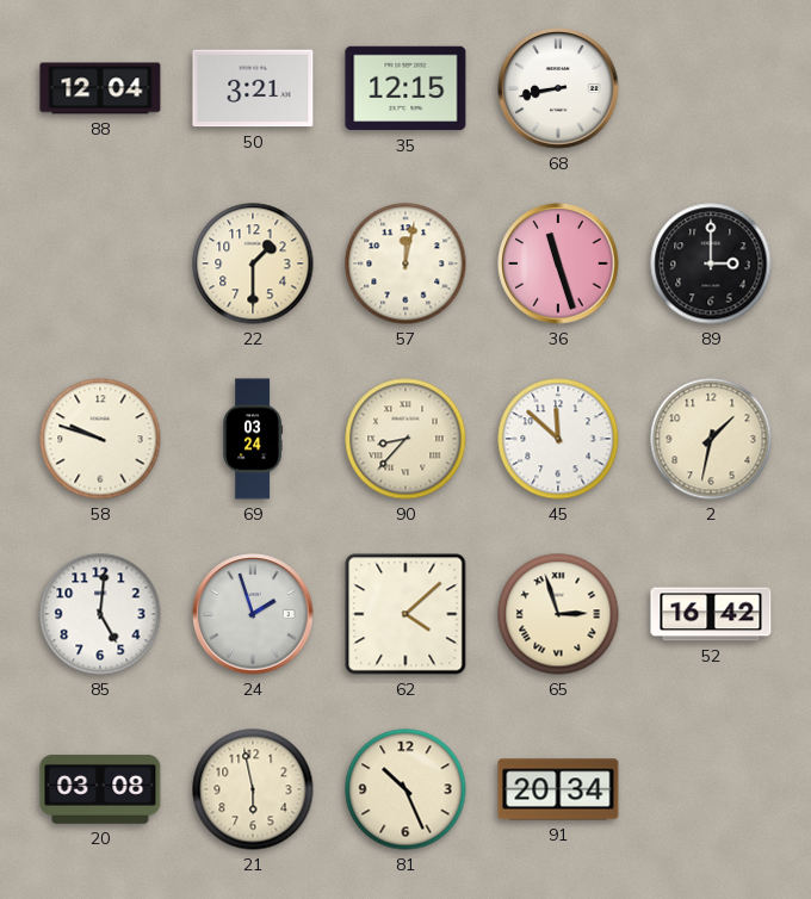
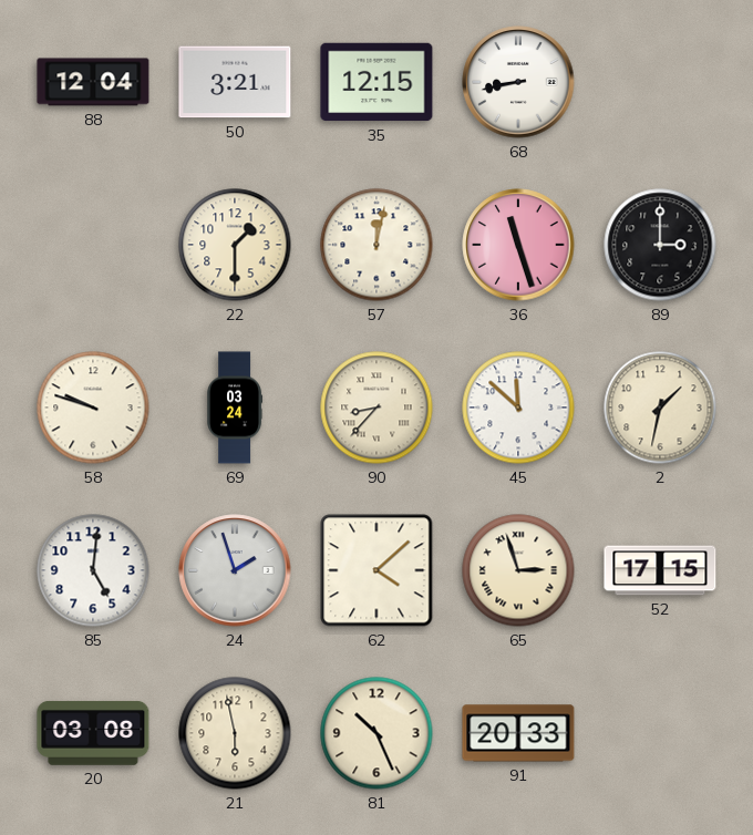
52: 16:42 -> 17:15 (660, 570)
91: 20:34 -> 20:33 (518, 733)
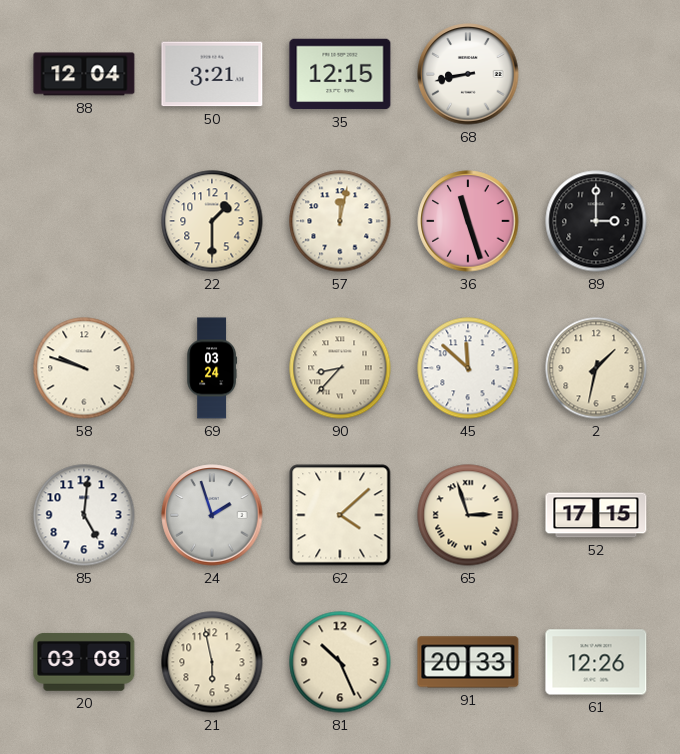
61: none -> 12:26 (596, 662)
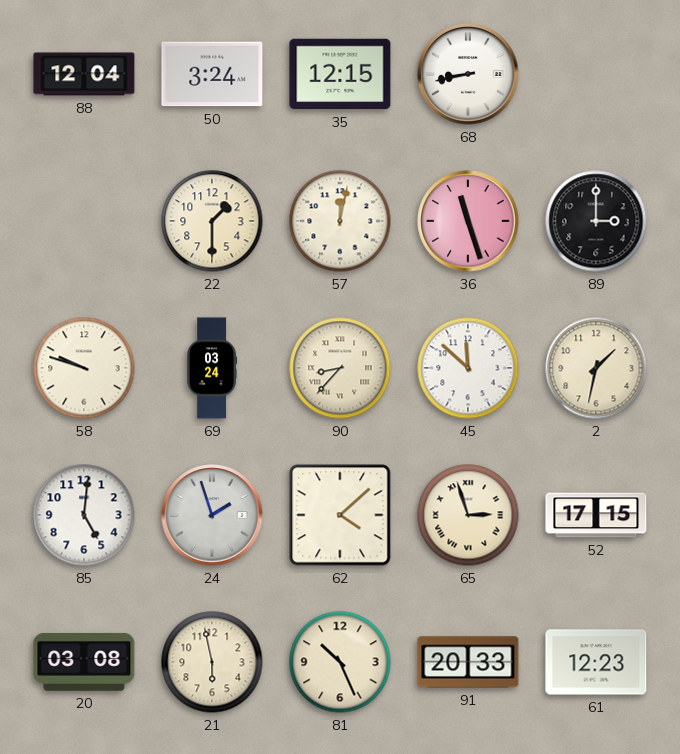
50: 3:21 -> 3:24 (212, 74)
61: 12:26 -> 12:23 (596, 662)
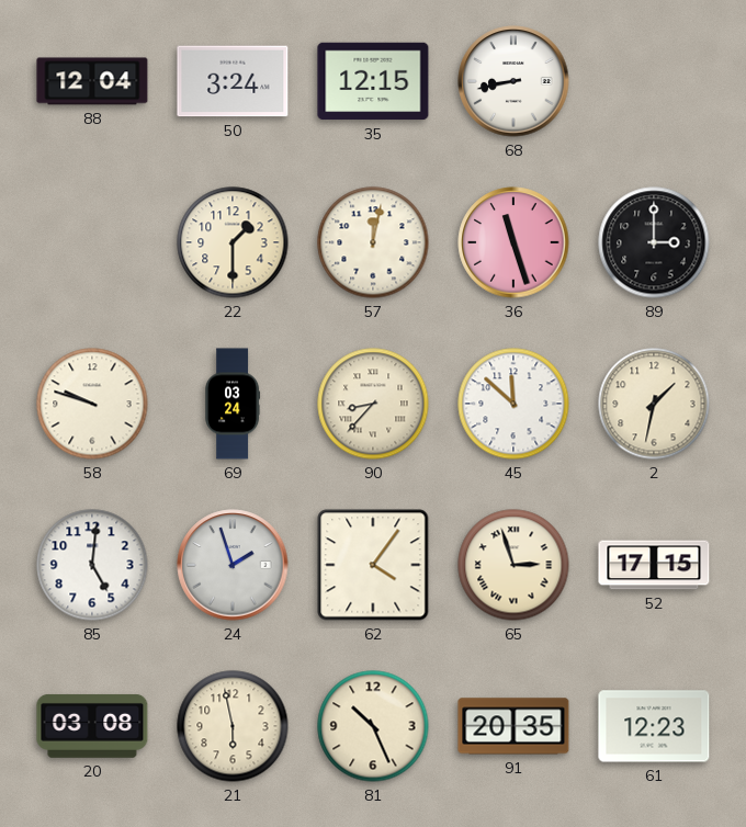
62: 4:08 -> 4:06 (373, 565)
91: 20:33 -> 20:35 (513, 726)
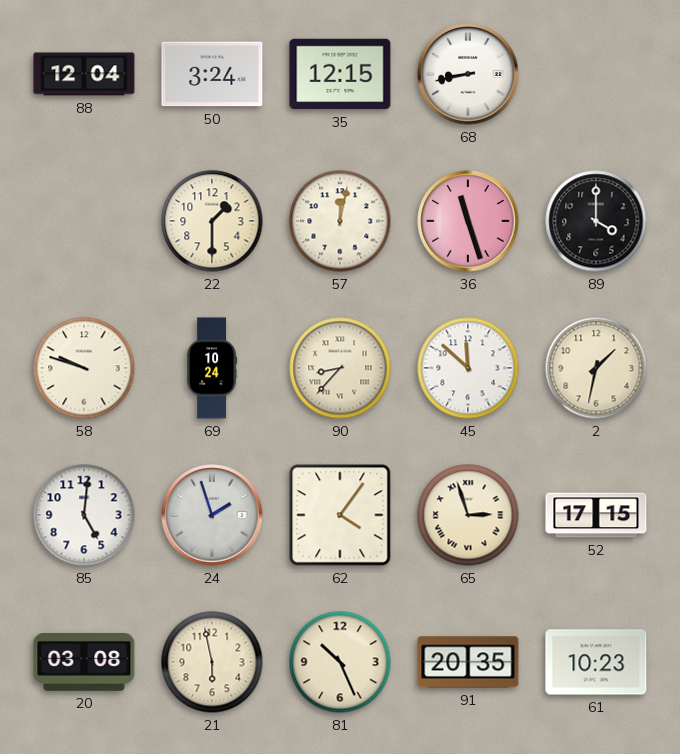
89: 3:00 -> 4:00 (596, 221)
69: 03:24 -> 10:24 (212, 368)
61: 12:23 -> 10:23 (596, 662)
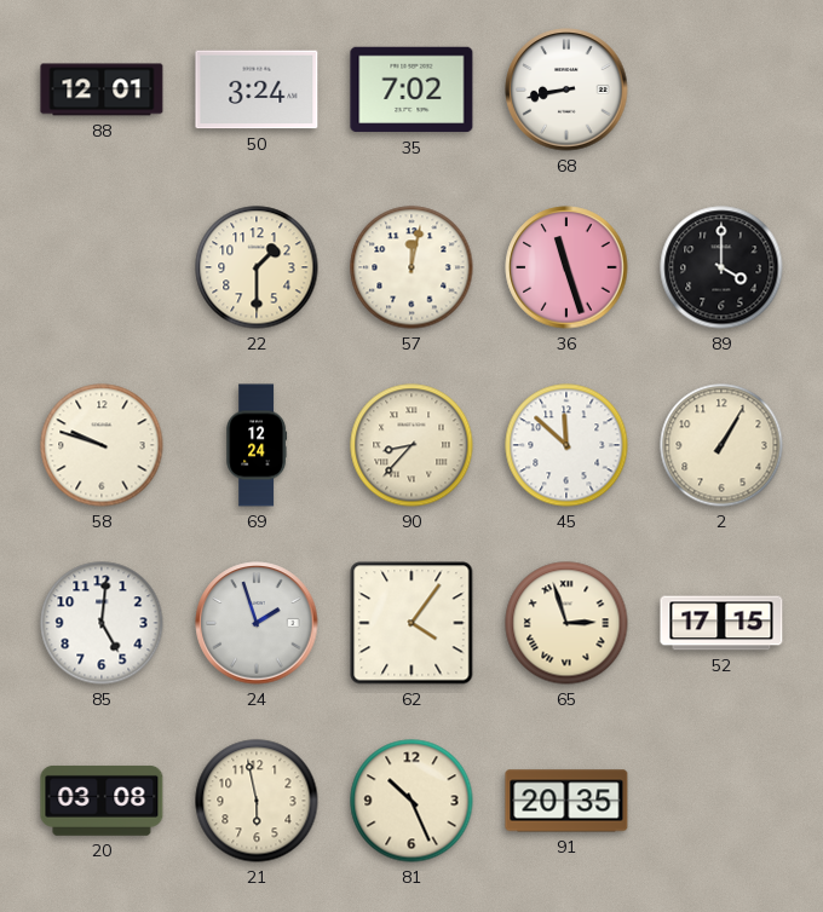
88: 12:04 -> 12:01 (102, 90)
35: 12:15 -> 7:02 (411, 90)
69: 10:24 -> 12:24 (257, 445)
2: 1:32 -> 1:05 (721, 445)
61: 10:23 -> none (596, 662)
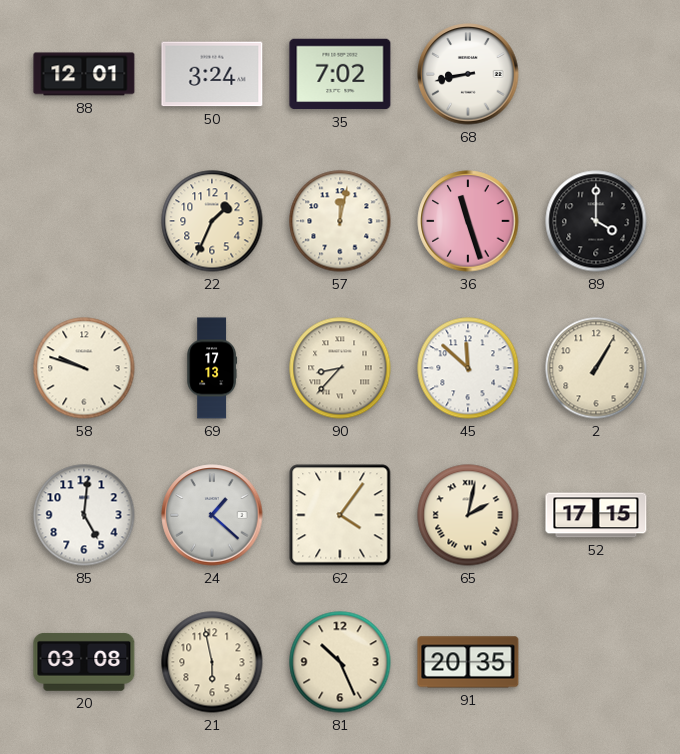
22: 1:30 -> 1:34 (212, 221)
69: 12:24 -> 17:13 (212, 368)
24: 1:57 -> 1:22 (212, 515)
65: 2:57 -> 2:02 (468, 515)
